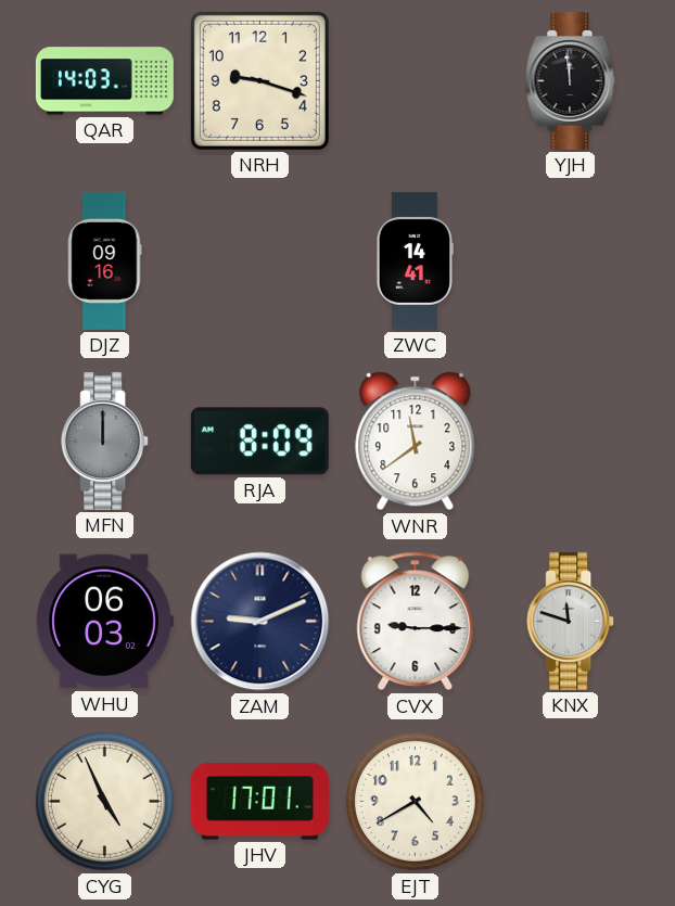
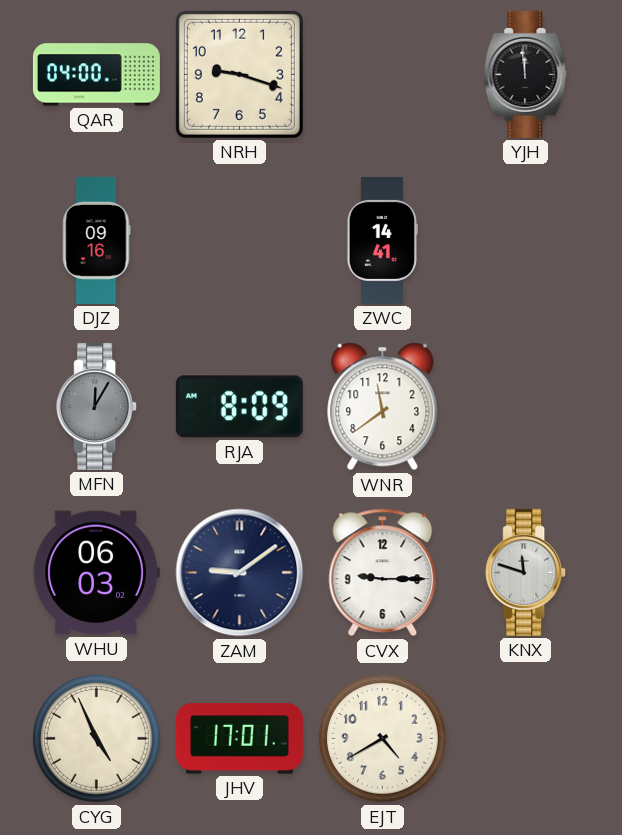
QAR: 14:03 -> 04:00 (96, 75)
MFN: 12:00 -> 12:05 (97, 406)
ZAM: 9:11 -> 9:09 (240, 573)
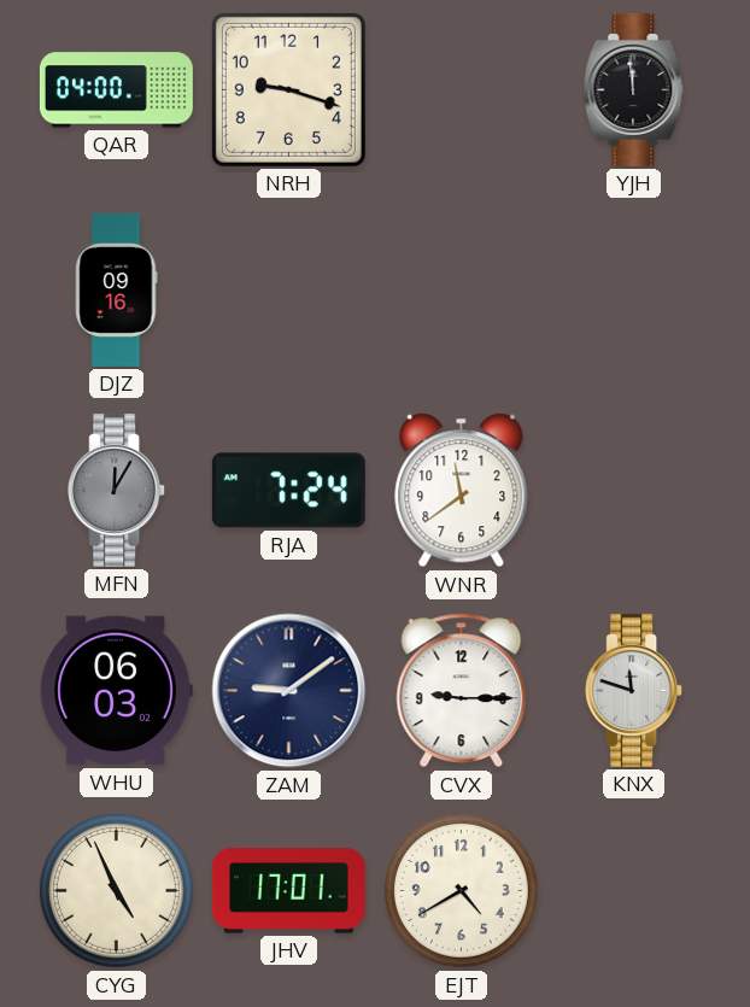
ZWC: 14:41 -> none (382, 240)
RJA: 8:09 -> 7:24 (288, 491)
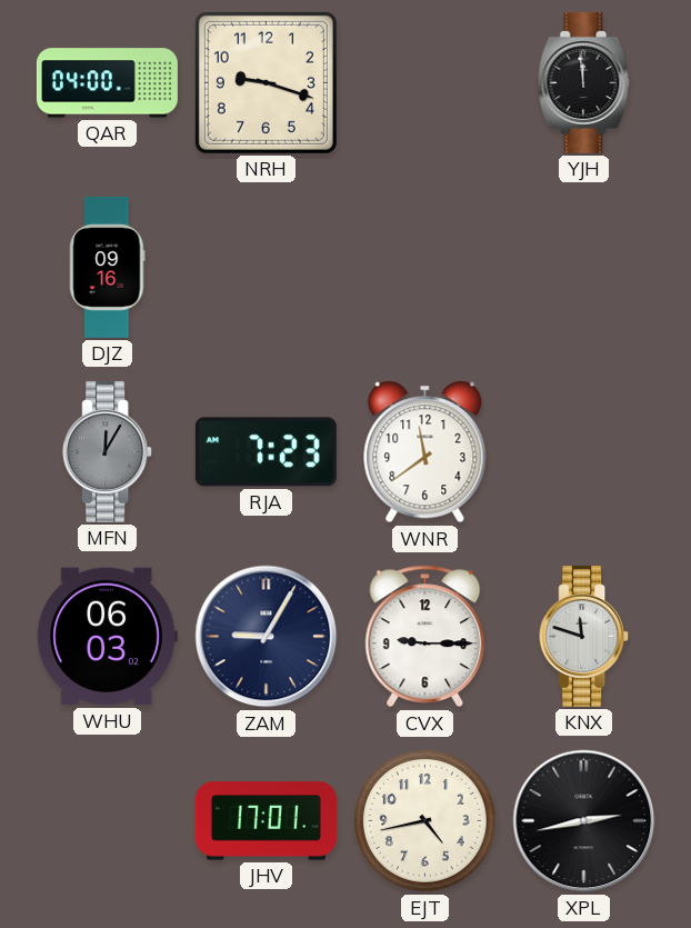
RJA: 7:24 -> 7:23 (266, 452)
ZAM: 9:09 -> 9:05 (267, 637)
CYG: 4:56 -> none (116, 890)
EJT: 4:40 -> 4:43 (424, 820)
XPL: none -> 2:43 (584, 821)
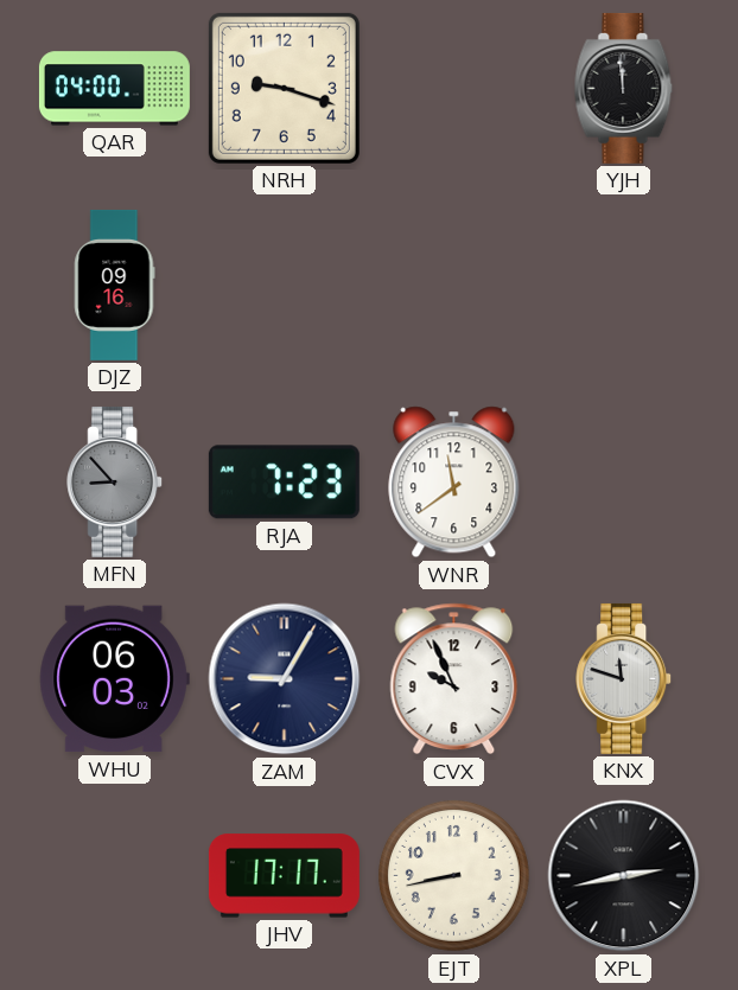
MFN: 12:05 -> 8:53 (115, 481)
CVX: 9:15 -> 9:56 (454, 679)
JHV: 17:01 -> 17:17 (284, 876)
EJT: 4:43 -> 8:43 (453, 875)
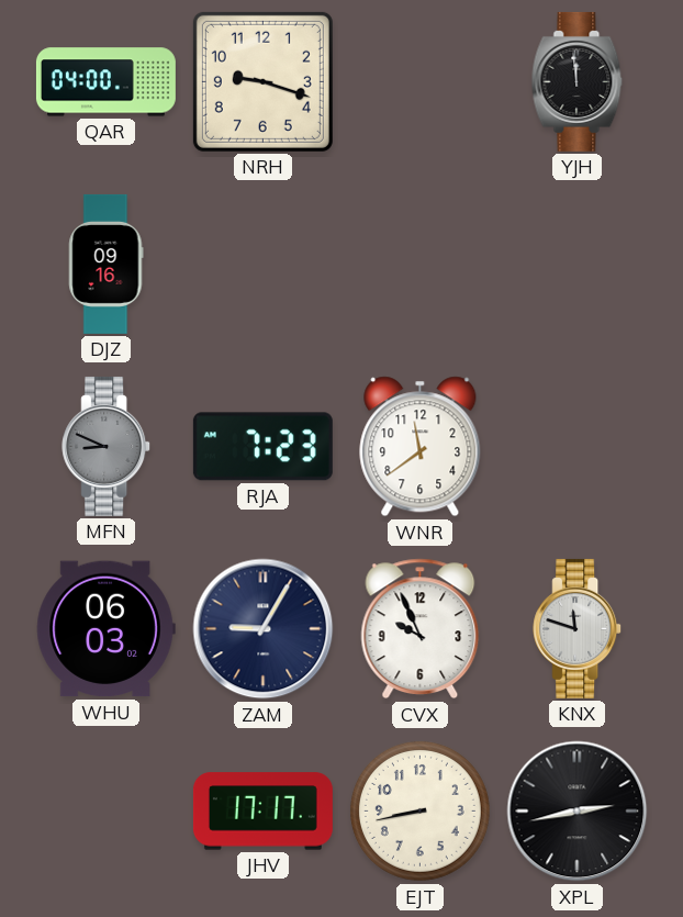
MFN: 8:53 -> 8:49 (107, 446)
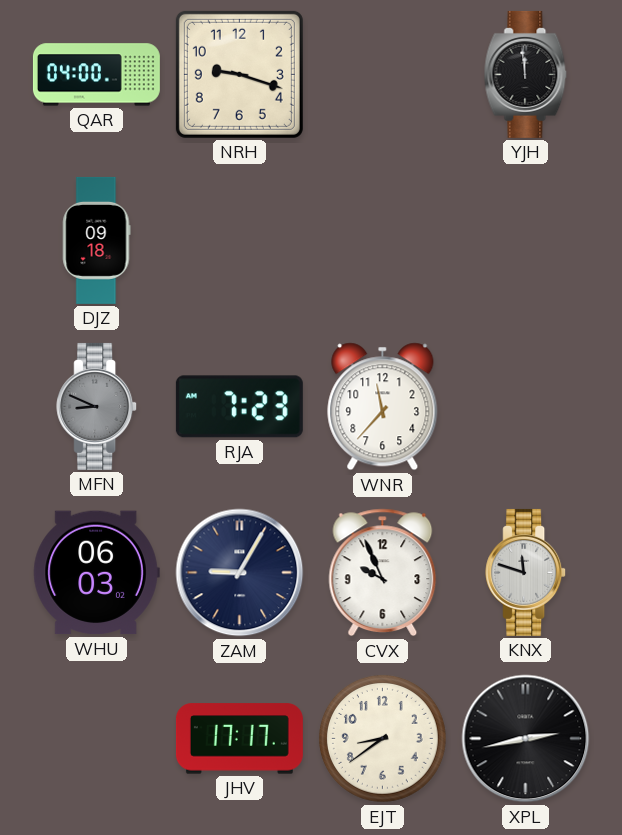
DJZ: 09:16 -> 09:18 (97, 240)
WNR: 11:39 -> 11:37 (383, 407)
EJT: 8:43 -> 8:39 (382, 738)
